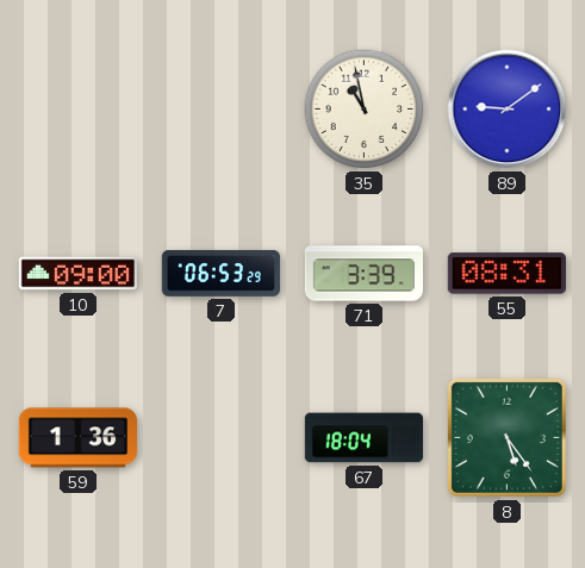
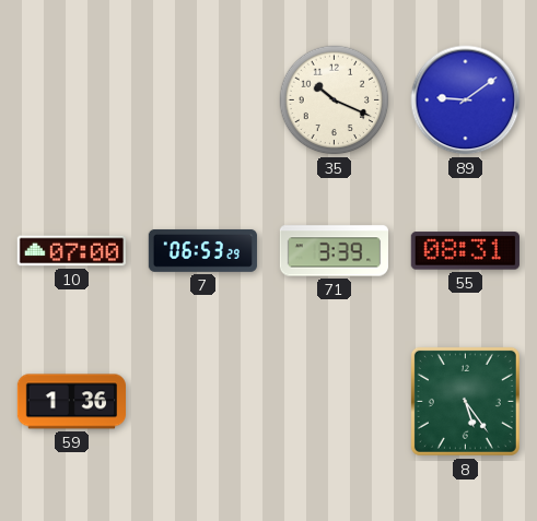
35: 10:58 -> 10:19 (335, 100)
10: 09:00 -> 07:00 (71, 251)
67: 18:04 -> none (363, 438)
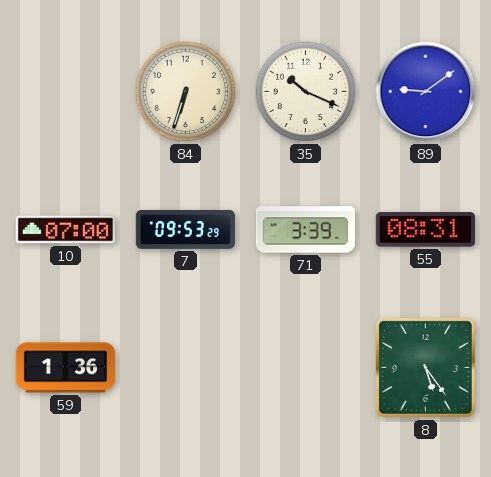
84: none -> 6:33 (186, 92)
7: 06:53 -> 09:53 (185, 229)
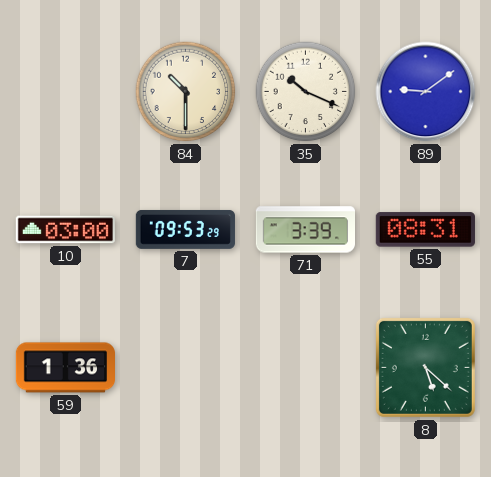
84: 6:33 -> 10:30 (186, 92)
10: 07:00 -> 03:00 (65, 230)
8: 5:24 -> 5:22 (425, 367)
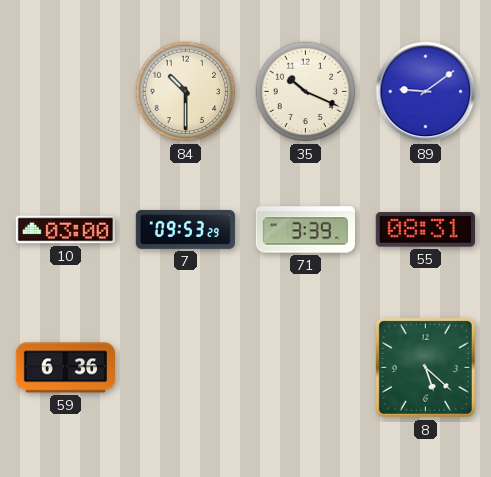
59: 1:36 -> 6:36 (65, 368)
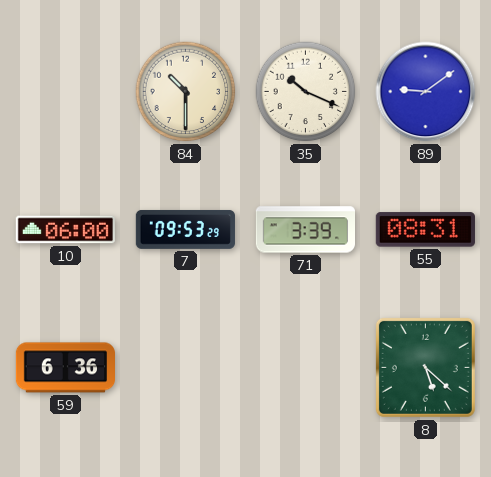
10: 03:00 -> 06:00 (65, 230)
